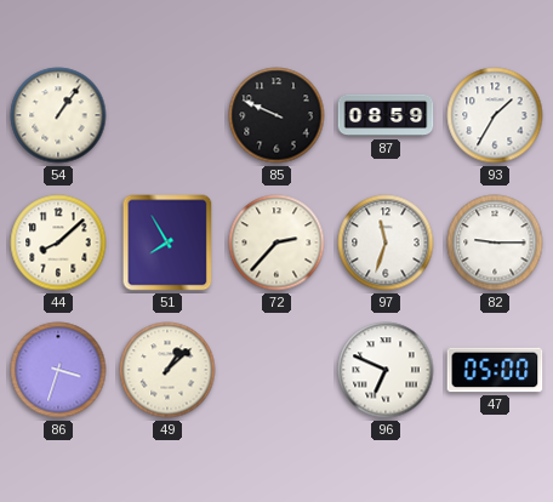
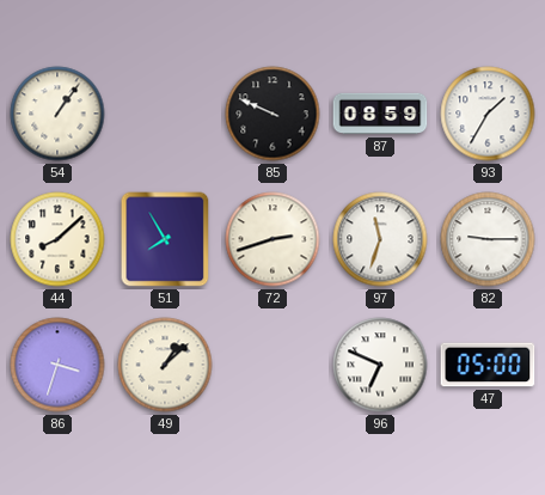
72: 2:37 -> 2:42 (272, 239)
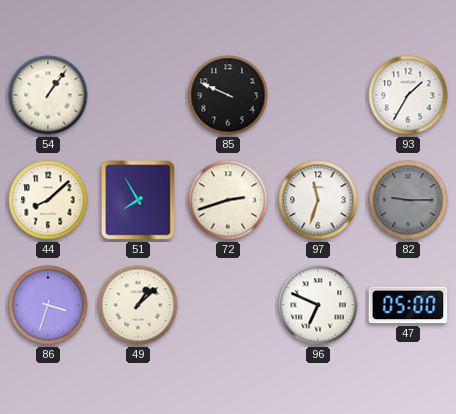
87: 08:59 -> none (380, 114)
82 dial: white -> grey (408, 200)
